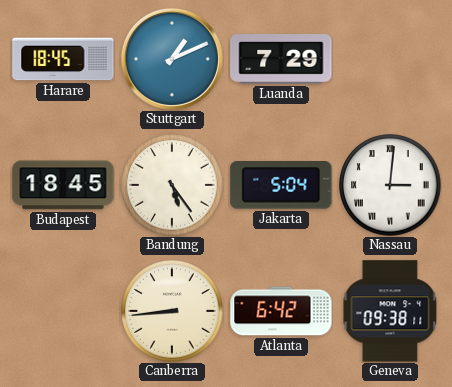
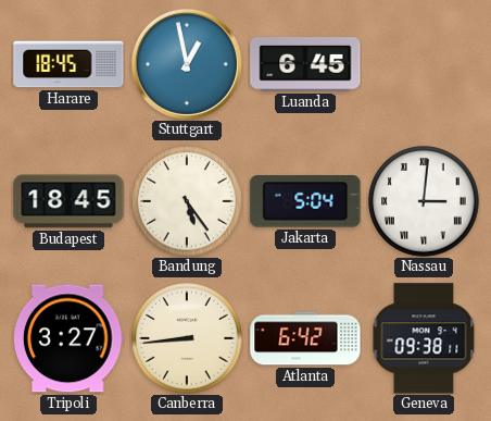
Stuttgart: 1:11 -> 12:58 (187, 64)
Luanda: 7:29 -> 6:45 (305, 65)
Tripoli: none -> 3:27 (70, 338)
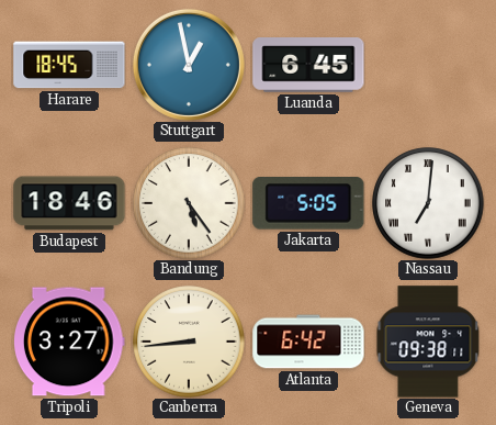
Budapest: 18:45 -> 18:46 (69, 203)
Jakarta: 5:04 -> 5:05 (308, 204)
Nassau: 3:01 -> 7:01 (428, 203)
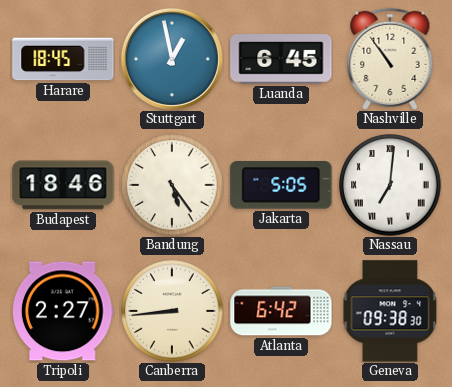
Nashville: none -> 10:54 (390, 59)
Tripoli: 3:27 -> 2:27 (64, 311)
Geneva: 09:38:11 -> 09:38:30 (390, 311)
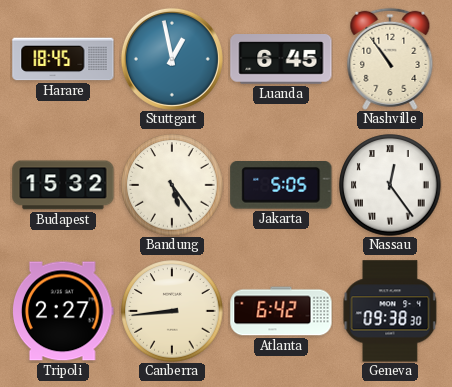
Budapest: 18:46 -> 15:32 (63, 185)
Nassau: 7:01 -> 12:24 (390, 185)
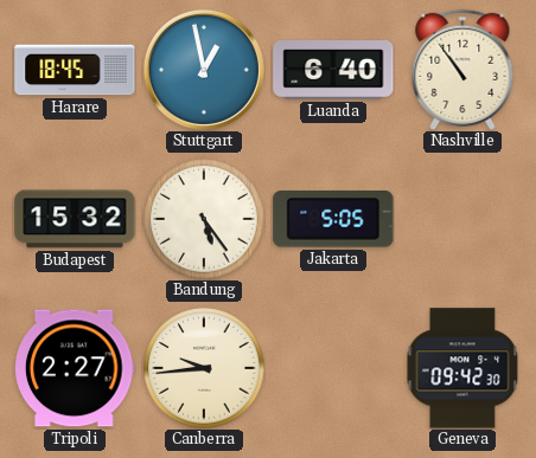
Luanda: 6:45 -> 6:40 (333, 71)
Nassau: 12:24 -> none (390, 185)
Canberra: 8:44 -> 9:44 (204, 368)
Atlanta: 6:42 -> none (281, 311)
Geneva: 09:38 -> 09:42 (462, 368)
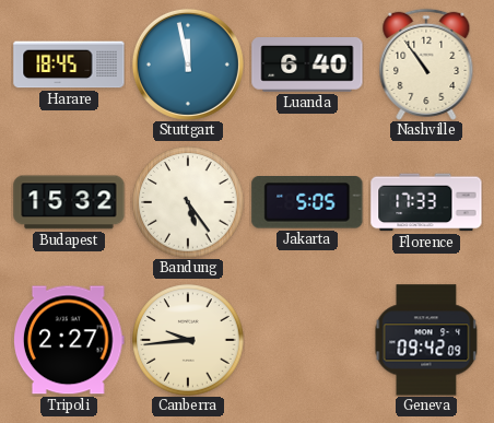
Stuttgart: 12:58 -> 11:58 (188, 64)
Florence: none -> 17:33 (426, 202)
Geneva: 09:42:30 -> 09:42:09 (426, 340)
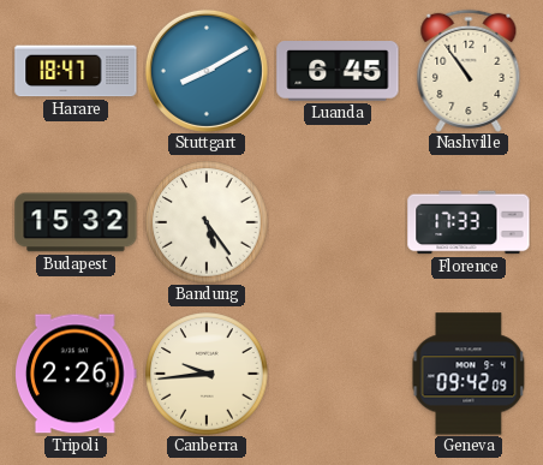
Harare: 18:45 -> 18:47 (76, 71)
Stuttgart: 11:58 -> 8:10 (207, 71)
Luanda: 6:40 -> 6:45 (338, 72)
Jakarta: 5:05 -> none (307, 203)
Tripoli: 2:27 -> 2:26 (77, 374)
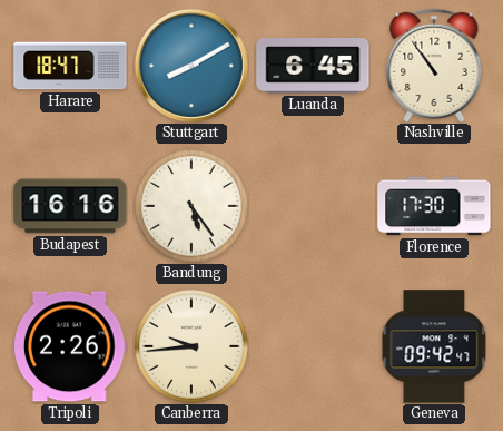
Budapest: 15:32 -> 16:16 (70, 206)
Florence: 17:33 -> 17:30 (434, 206)
Geneva: 09:42:09 -> 09:42:47 (434, 346)
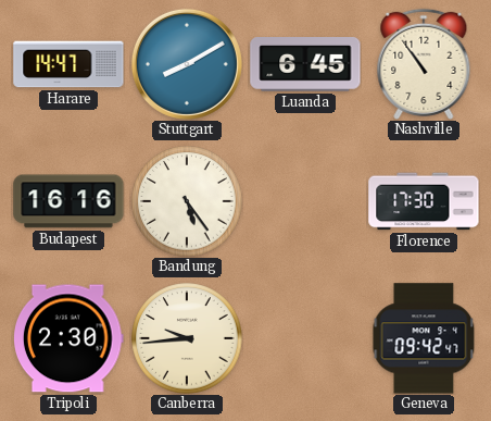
Harare: 18:47 -> 14:47 (68, 64)
Tripoli: 2:26 -> 2:30 (70, 338)
